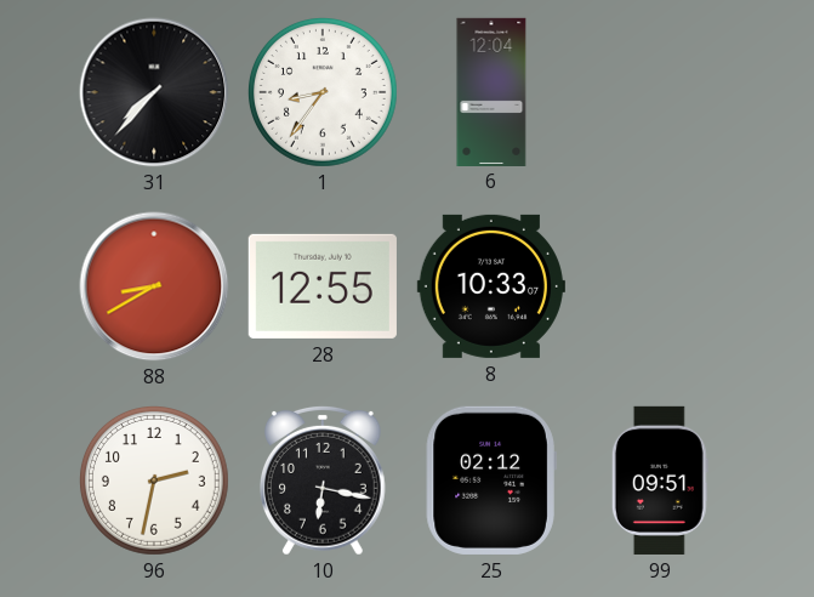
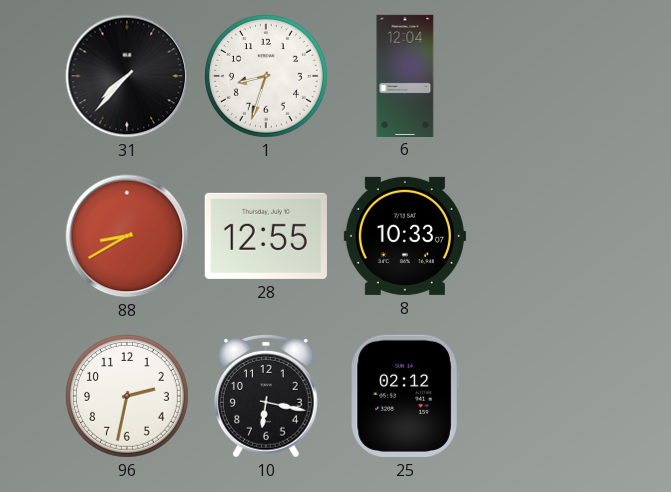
1: 8:36 -> 8:33 (266, 76)
99: 09:51 -> none (660, 481)
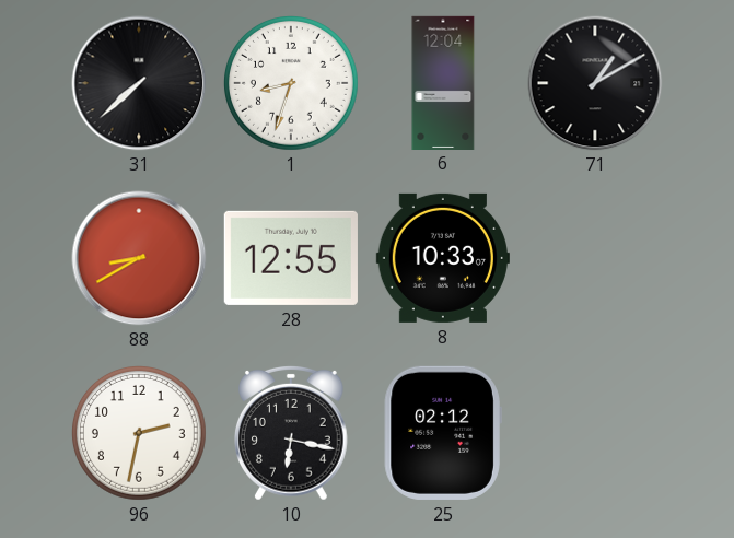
31: 7:37 -> 7:38 (139, 83)
71: none -> 1:10 (595, 83)
